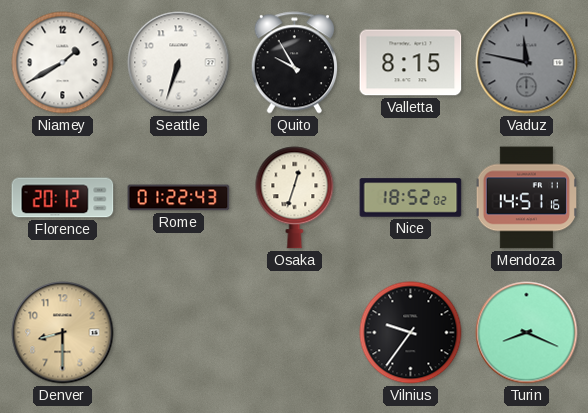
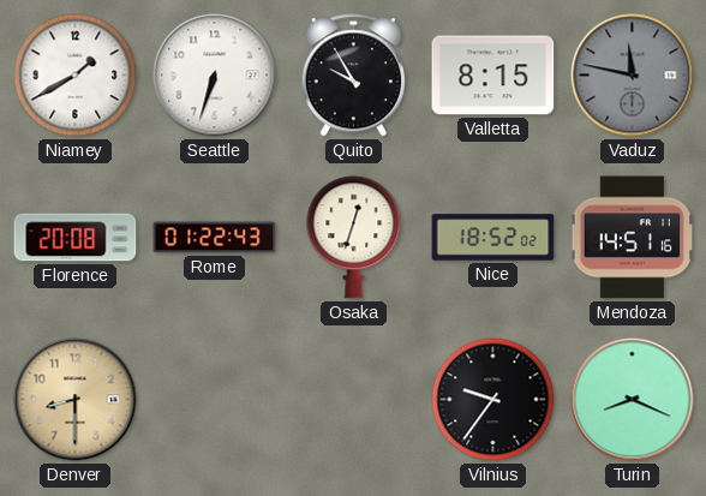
Florence: 20:12 -> 20:08 (76, 238)
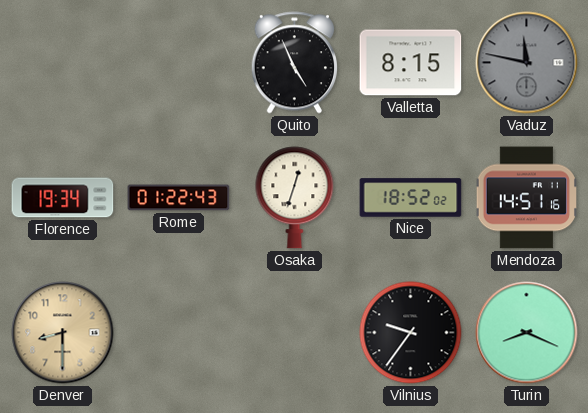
Niamey: 1:40 -> none (76, 76)
Seattle: 6:33 -> none (215, 76)
Quito: 9:55 -> 4:56 (294, 63)
Florence: 20:08 -> 19:34 (63, 198)
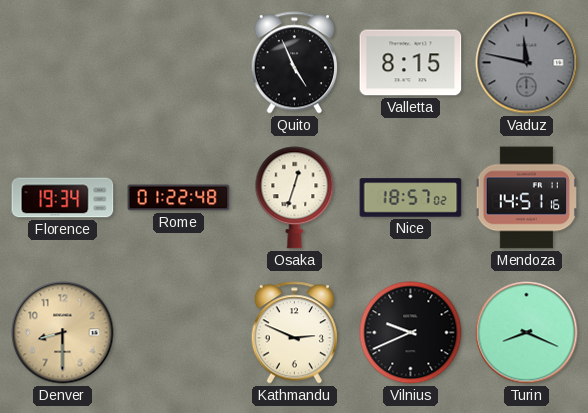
Rome: 01:22:43 -> 01:22:48 (179, 198)
Nice: 18:52 -> 18:57 (411, 198)
Kathmandu: none -> 2:49 (294, 333)
Vilnius: 9:36 -> 9:41 (411, 333)
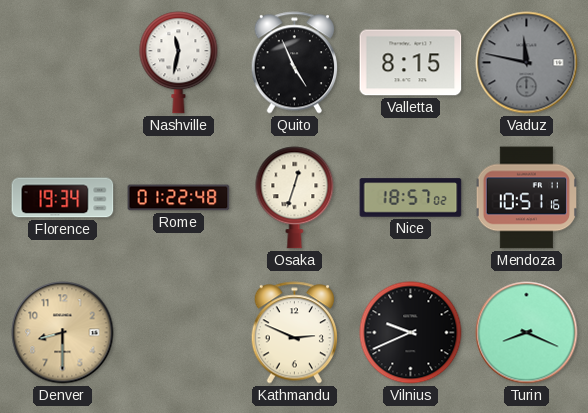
Nashville: none -> 11:32 (179, 63)
Mendoza: 14:51 -> 10:51 (526, 198)
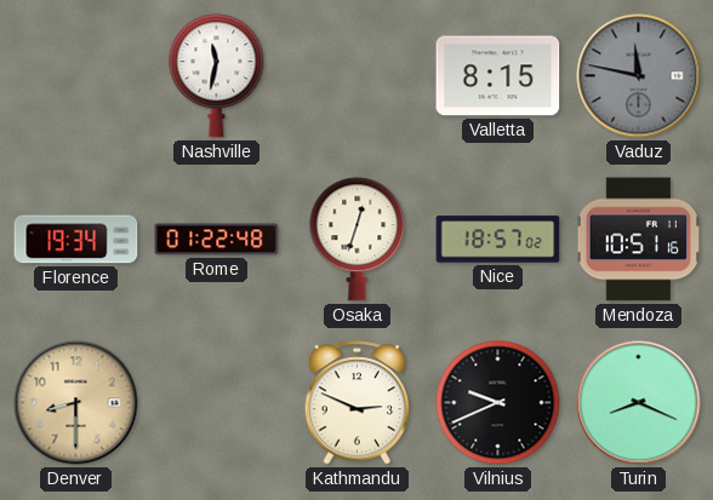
Quito: 4:56 -> none (294, 63)
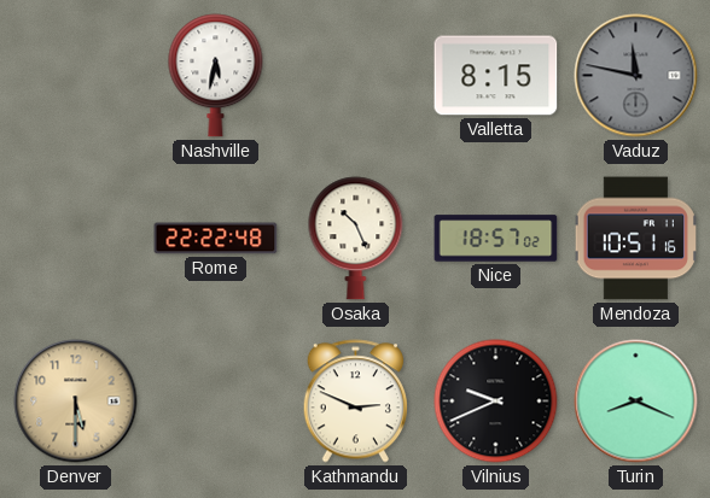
Nashville: 11:32 -> 5:32 (216, 76)
Florence: 19:34 -> none (76, 240)
Rome: 01:22 -> 22:22 (216, 239)
Osaka: 12:33 -> 10:26 (356, 239)
Denver: 8:30 -> 5:30 (76, 402)
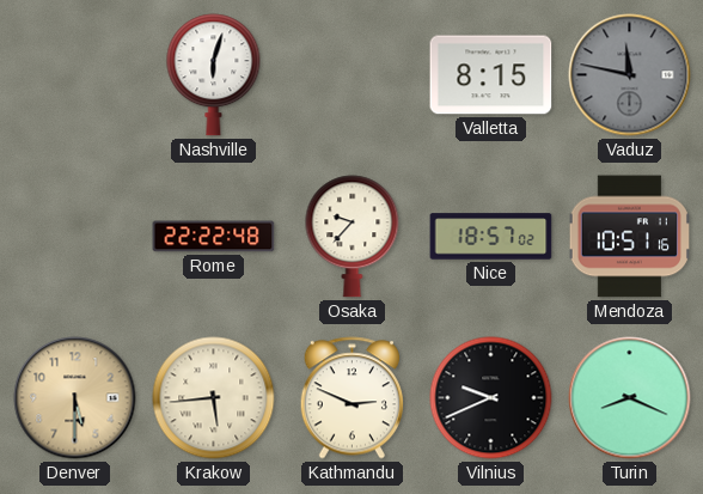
Nashville: 5:32 -> 6:03 (214, 75)
Osaka: 10:26 -> 9:37 (353, 237)
Krakow: none -> 5:44 (214, 398)
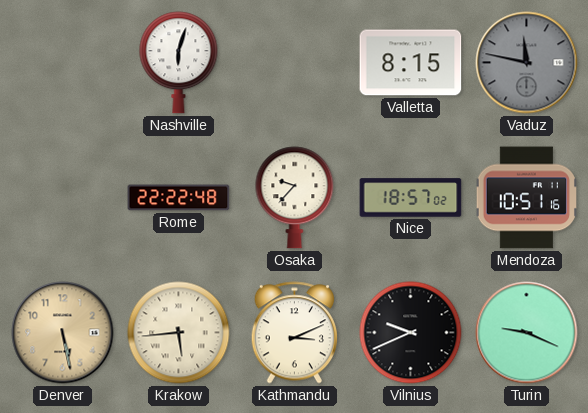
Denver: 5:30 -> 5:28 (63, 333)
Kathmandu: 2:49 -> 3:11 (294, 333)
Turin: 8:19 -> 9:19 (527, 333)
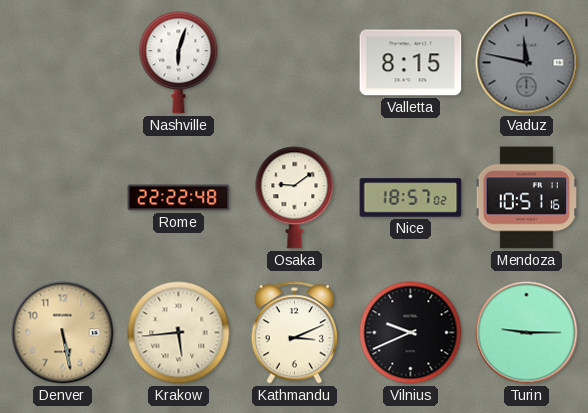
Osaka: 9:37 -> 9:09 (295, 198)
Turin: 9:19 -> 9:15 (527, 333)
